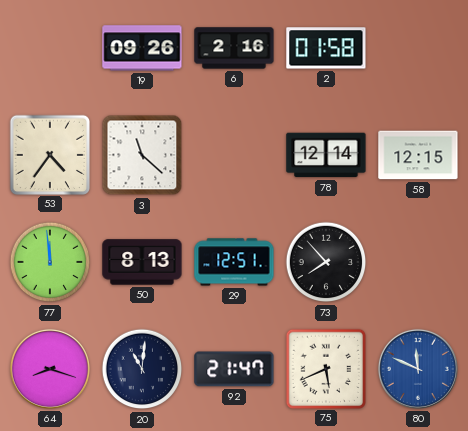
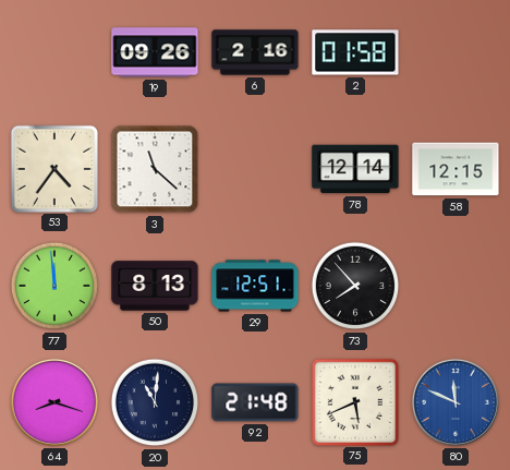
92: 21:47 -> 21:48 (255, 402)
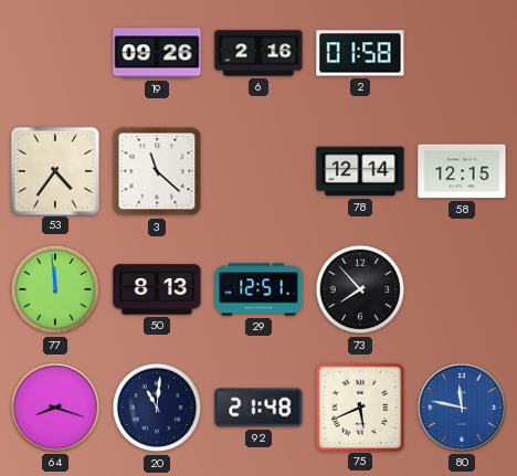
80: 11:49 -> 11:47 (462, 408)
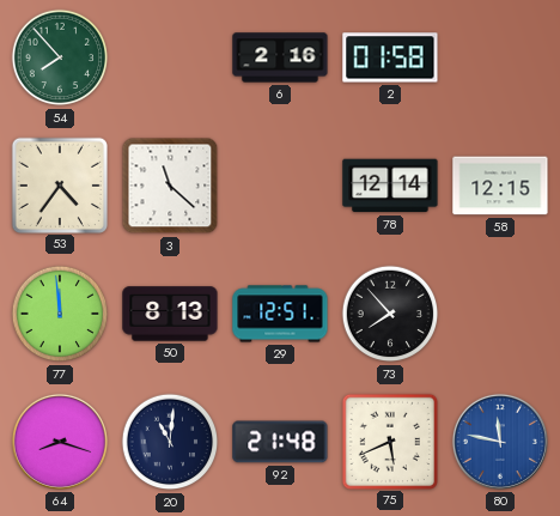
54: none -> 7:53 (60, 57)
19: 09:26 -> none (157, 53)
